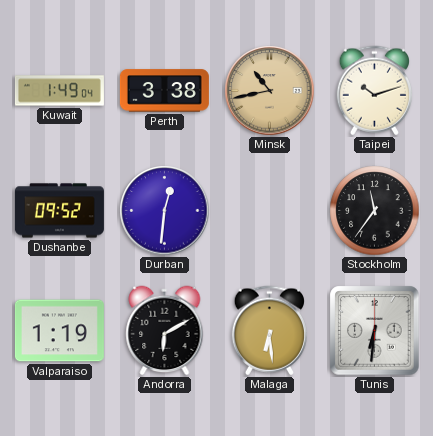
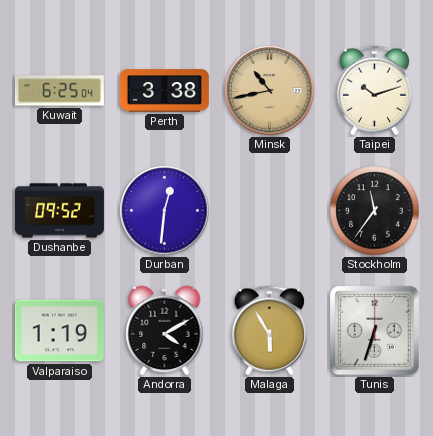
Kuwait: 1:49 -> 6:25 (59, 91)
Andorra: 6:10 -> 4:10 (165, 331)
Malaga: 6:29 -> 5:55 (269, 331)
Tunis: 6:31 -> 6:33 (375, 331)
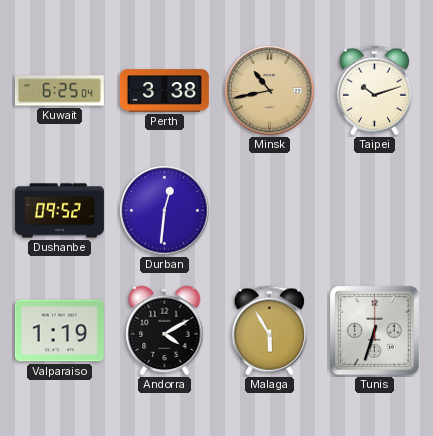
Stockholm: 11:36 -> none (375, 211)
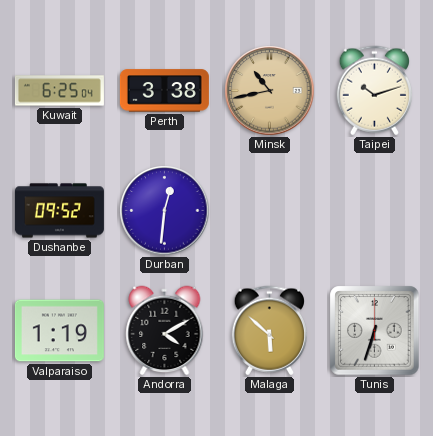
Malaga: 5:55 -> 5:52 (269, 331)
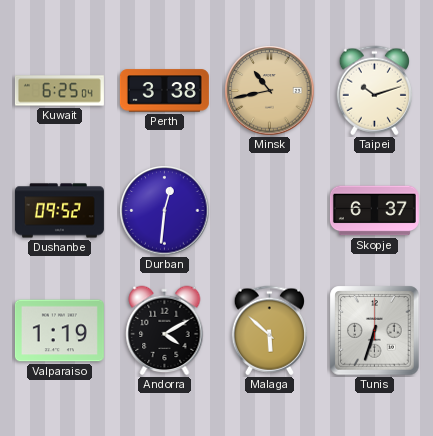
Skopje: none -> 6:37 (374, 211)
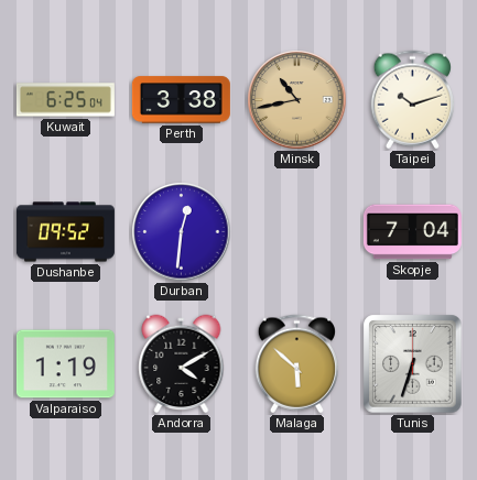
Skopje: 6:37 -> 7:04 (412, 232)
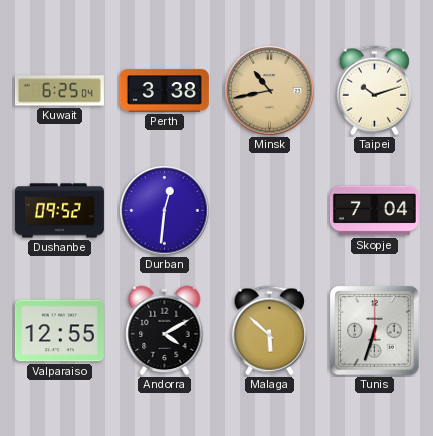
Valparaiso: 1:19 -> 12:55 (59, 331)
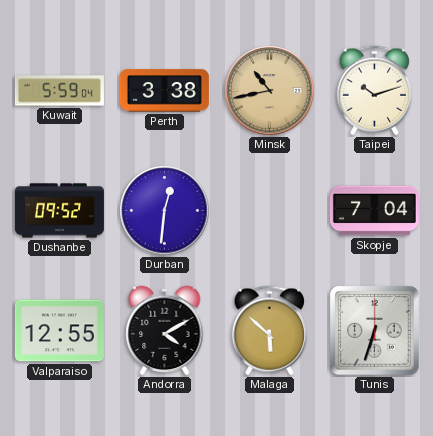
Kuwait: 6:25 -> 5:59 (59, 91)
